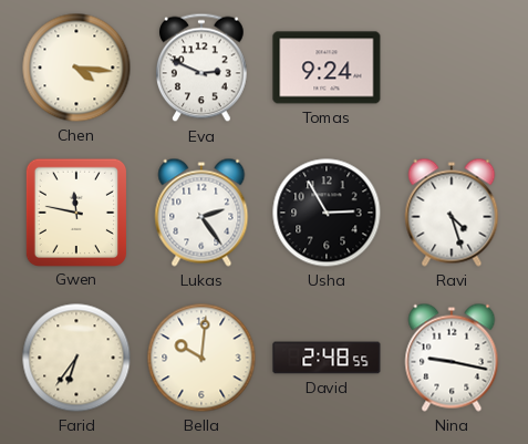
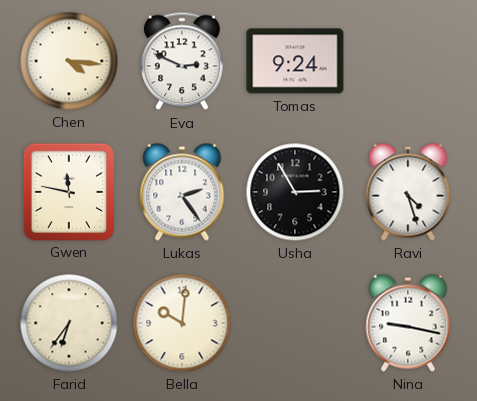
David: 2:48 -> none (327, 358)
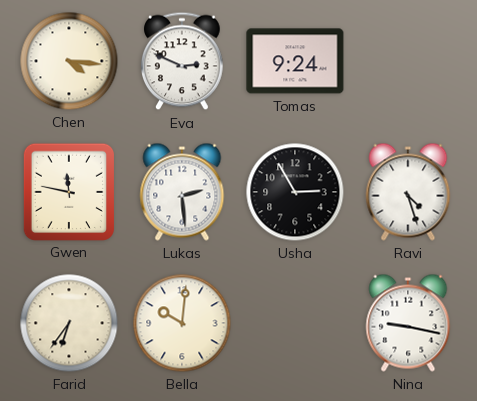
Lukas: 2:24 -> 2:29 (182, 192)
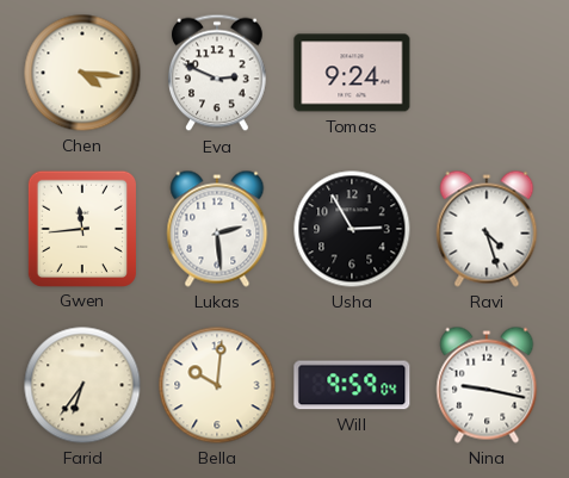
Gwen: 11:47 -> 11:44 (81, 228)
Will: none -> 9:59 (352, 385)
